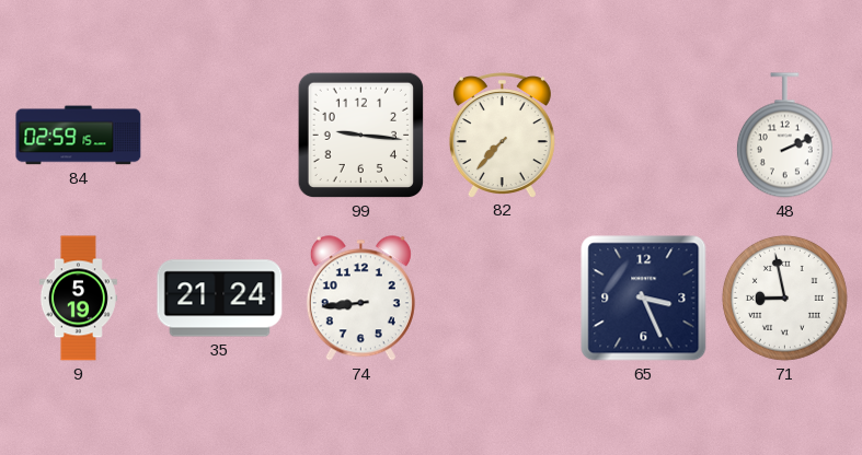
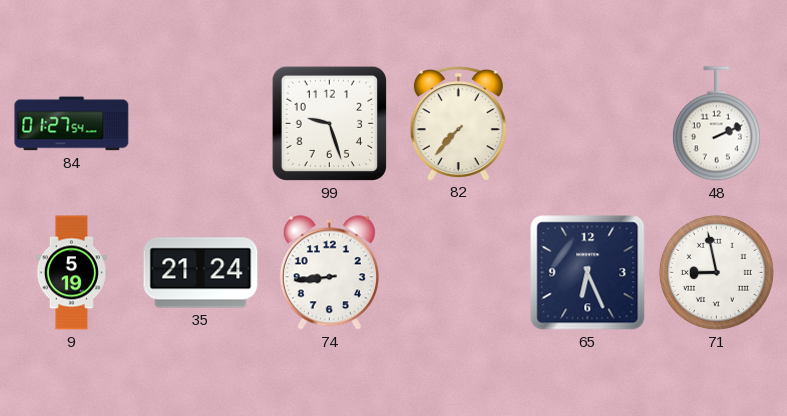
84: 02:59 -> 01:27 (72, 124)
99: 9:16 -> 9:27 (330, 124)
65: 3:26 -> 6:26 (588, 273)
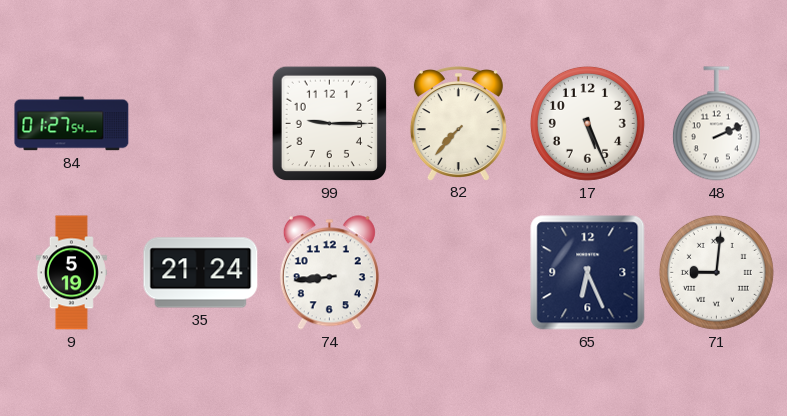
99: 9:27 -> 9:15 (330, 124)
17: none -> 5:26 (587, 123)
71: 8:58 -> 9:01 (716, 272)
